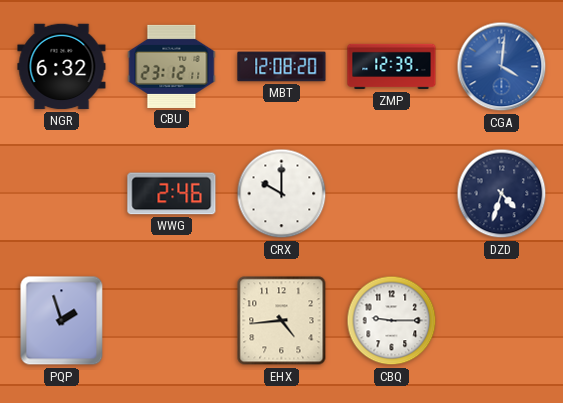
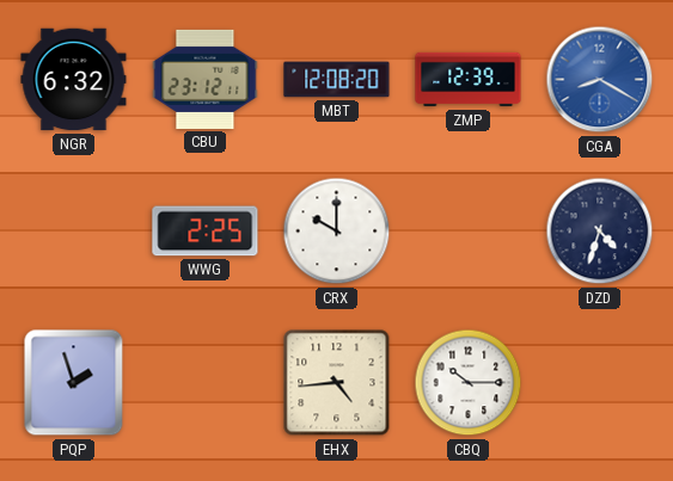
CGA: 4:01 -> 8:20 (600, 80)
WWG: 2:46 -> 2:25 (206, 232)
CBQ: 9:15 -> 10:15 (469, 383)
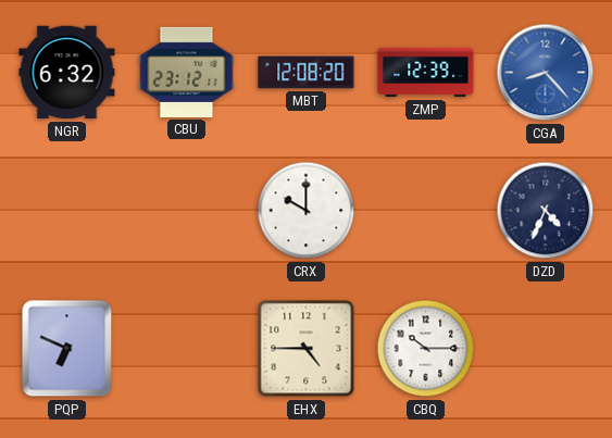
CGA: 8:20 -> 8:23 (546, 73)
WWG: 2:25 -> none (206, 232)
DZD: 4:33 -> 4:34 (546, 211)
PQP: 1:57 -> 6:49 (67, 349)
EHX: 4:44 -> 4:45 (307, 349)
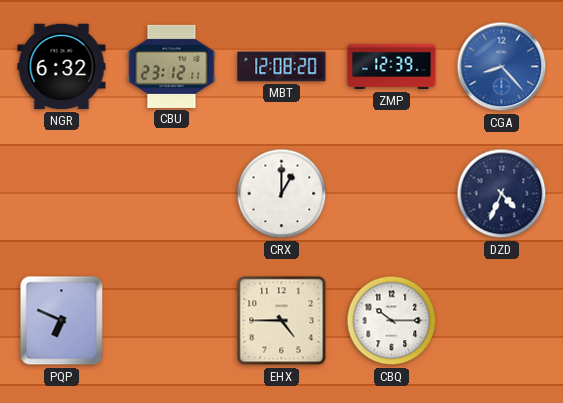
CRX: 10:00 -> 1:00 (282, 194)
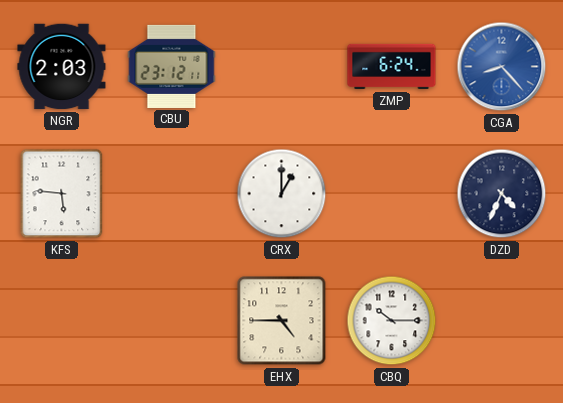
NGR: 6:32 -> 2:03 (62, 67)
MBT: 12:08 -> none (282, 67)
ZMP: 12:39 -> 6:24 (392, 67)
KFS: none -> 5:46 (62, 194)
PQP: 6:49 -> none (62, 321)
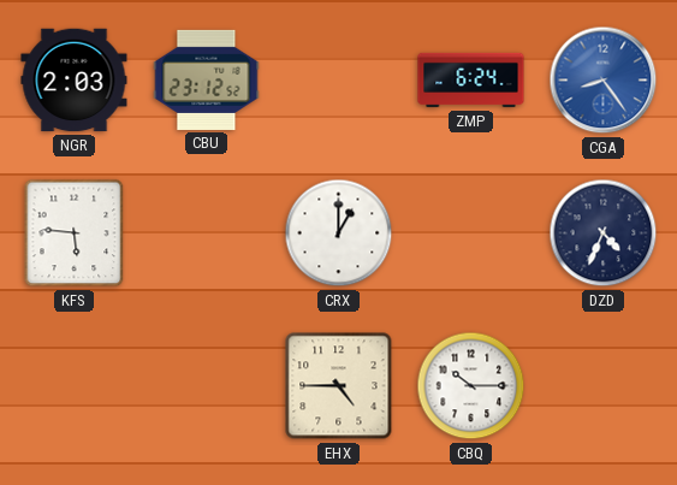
CBU: 23:12:11 -> 23:12:52 (207, 79)
CGA: 8:23 -> 8:24 (604, 81)
